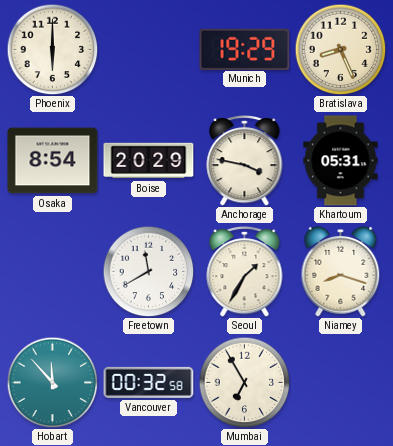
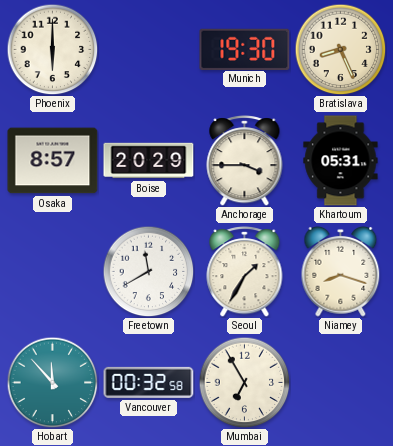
Munich: 19:29 -> 19:30 (245, 49)
Osaka: 8:54 -> 8:57 (53, 161)
Anchorage: 3:47 -> 3:45 (245, 161)
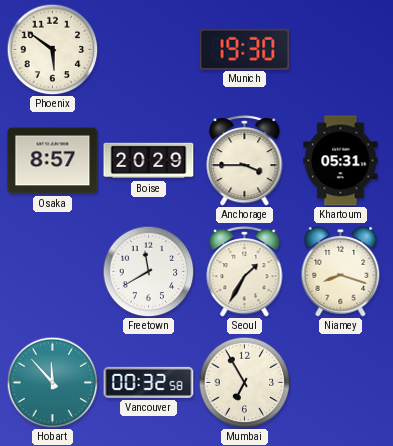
Phoenix: 6:00 -> 5:51 (52, 49)
Bratislava: 8:26 -> none (340, 49)
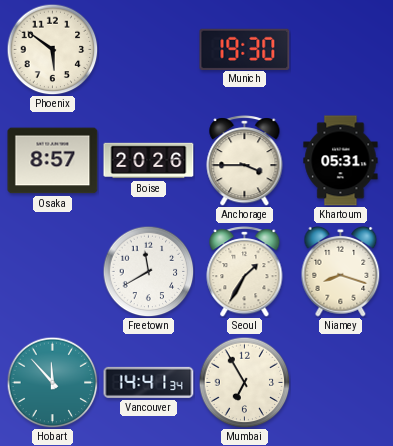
Boise: 20:29 -> 20:26 (149, 161)
Vancouver: 00:32 -> 14:41 (149, 382)
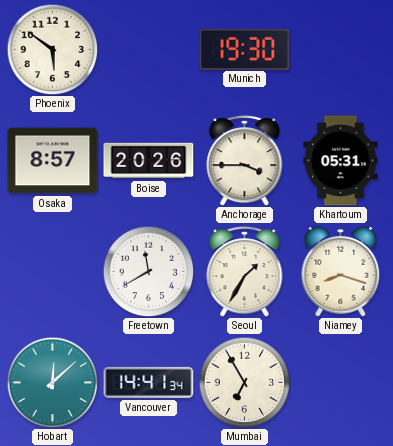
Hobart: 11:53 -> 12:08 (52, 382)
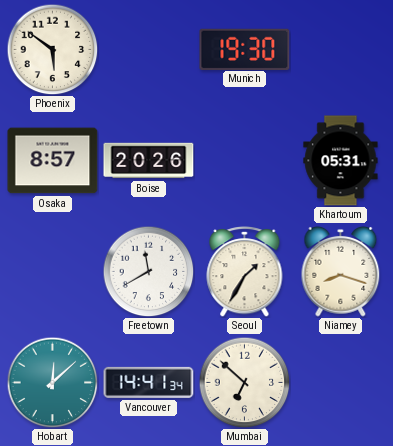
Anchorage: 3:45 -> none (245, 161)
Mumbai: 6:55 -> 6:52 (244, 382)
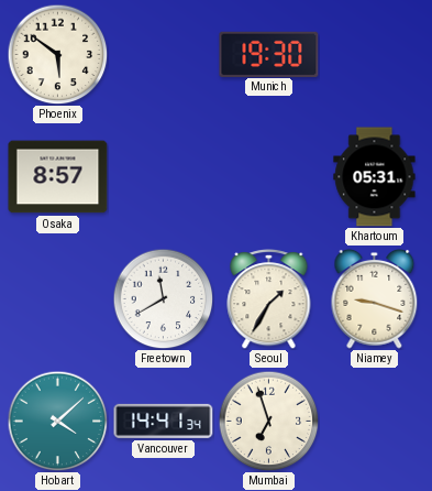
Boise: 20:26 -> none (149, 161)
Niamey: 8:18 -> 9:18 (375, 298)
Hobart: 12:08 -> 4:08 (57, 421)
Mumbai: 6:52 -> 6:57 (268, 421)
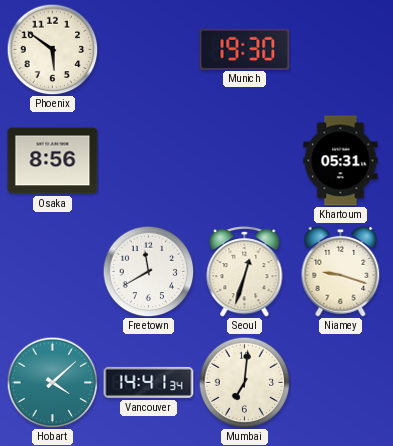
Osaka: 8:57 -> 8:56 (53, 161)
Seoul: 1:35 -> 12:33 (245, 272)
Mumbai: 6:57 -> 7:01 (244, 382)
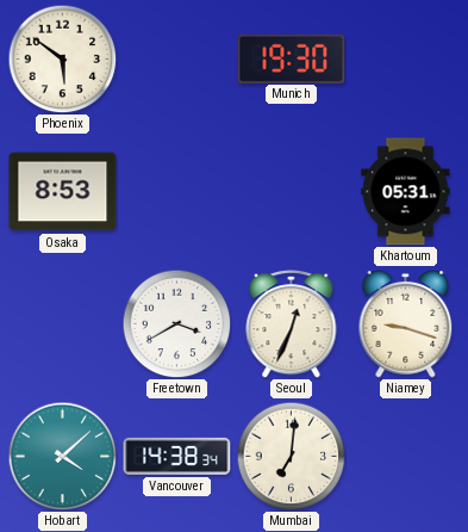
Osaka: 8:56 -> 8:53 (63, 192)
Freetown: 11:40 -> 3:40 (176, 323)
Seoul: 12:33 -> 12:34 (292, 324)
Vancouver: 14:41 -> 14:38 (177, 456)
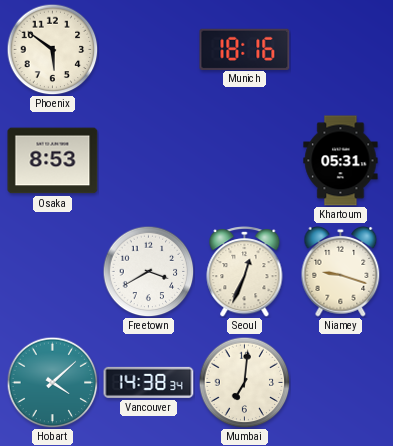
Munich: 19:30 -> 18:16 (245, 49)
